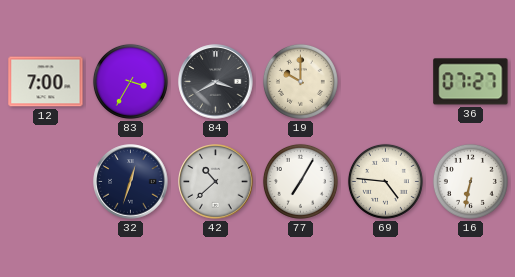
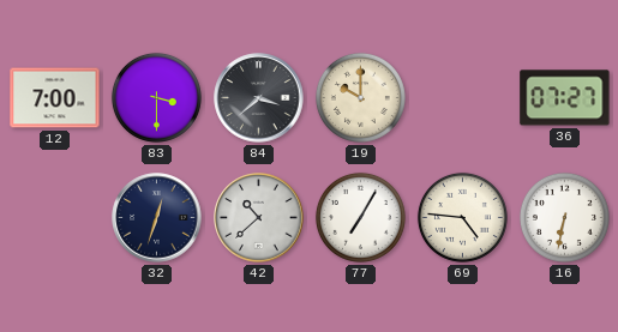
83: 3:35 -> 3:30 (156, 97)
84: 3:40 -> 3:38 (259, 98)
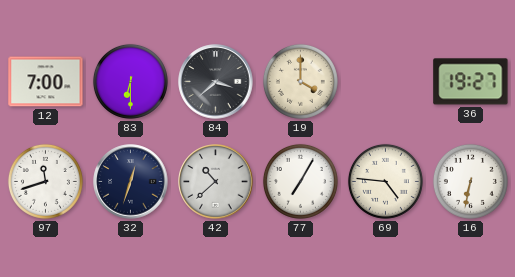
83: 3:30 -> 6:30 (130, 81)
19: 10:00 -> 4:00 (300, 81)
36: 07:27 -> 19:27 (471, 82)
97: none -> 11:42 (45, 181)
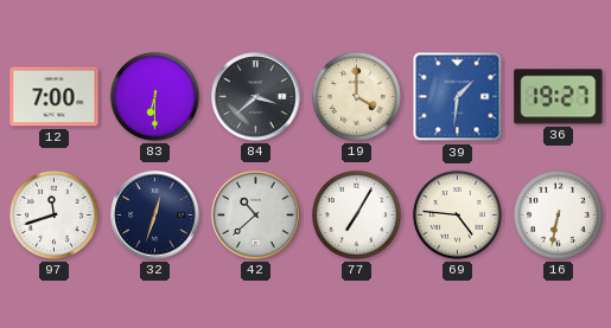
39: none -> 1:31 (458, 97)
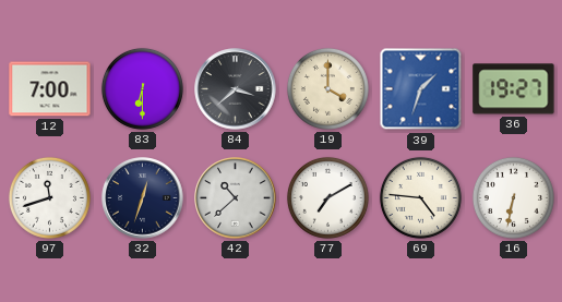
39: 1:31 -> 1:33 (421, 89)
77: 7:05 -> 7:10 (327, 197)
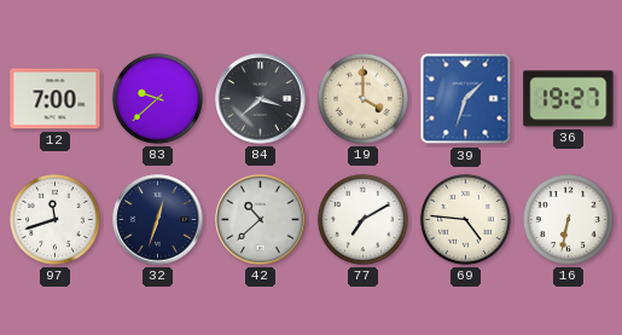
83: 6:30 -> 9:38 (157, 98)
